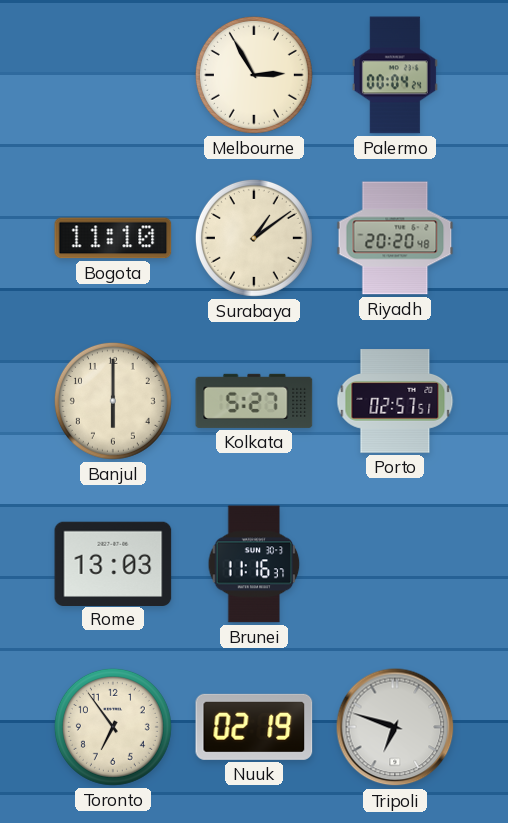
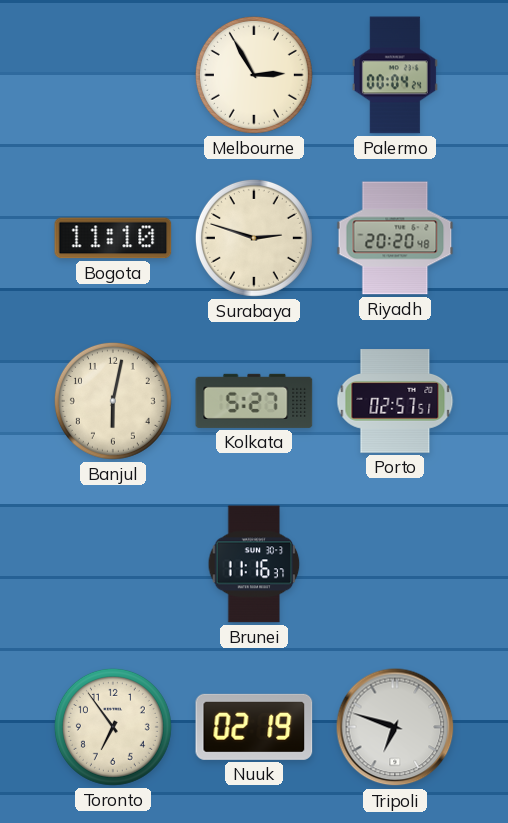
Surabaya: 1:09 -> 2:48 (254, 238)
Banjul: 6:00 -> 6:02 (113, 401)
Rome: 13:03 -> none (113, 563)
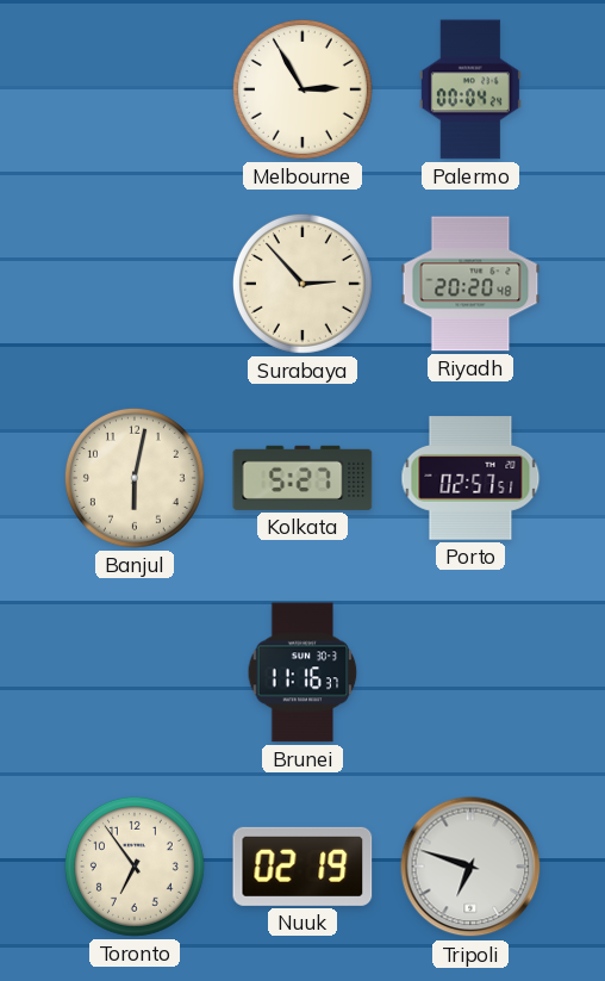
Bogota: 11:10 -> none (113, 238)
Surabaya: 2:48 -> 2:53 (302, 284)
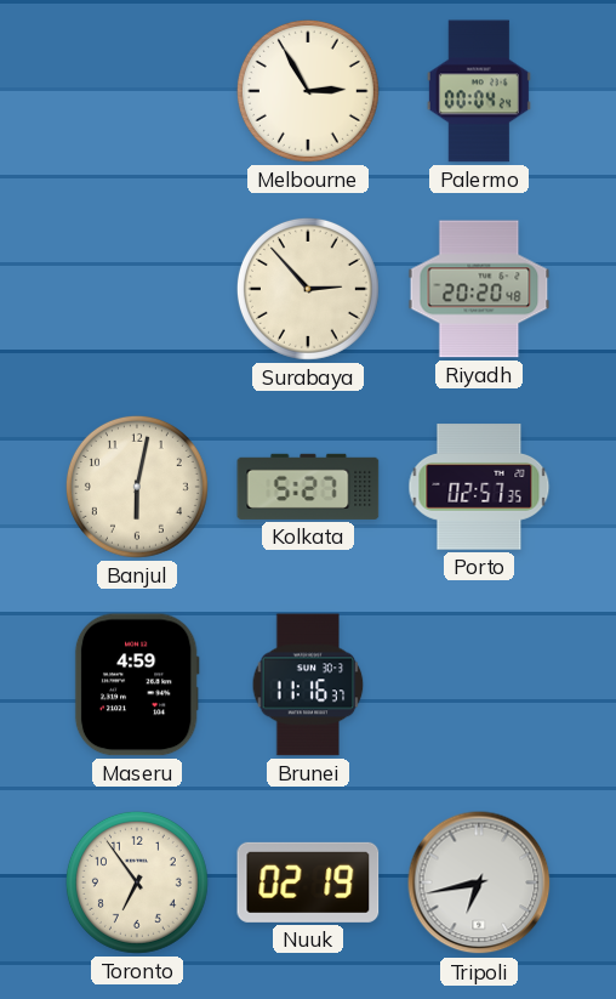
Porto: 02:57:51 -> 02:57:35 (479, 487)
Maseru: none -> 4:59 (137, 685)
Tripoli: 6:48 -> 6:43 (479, 882)
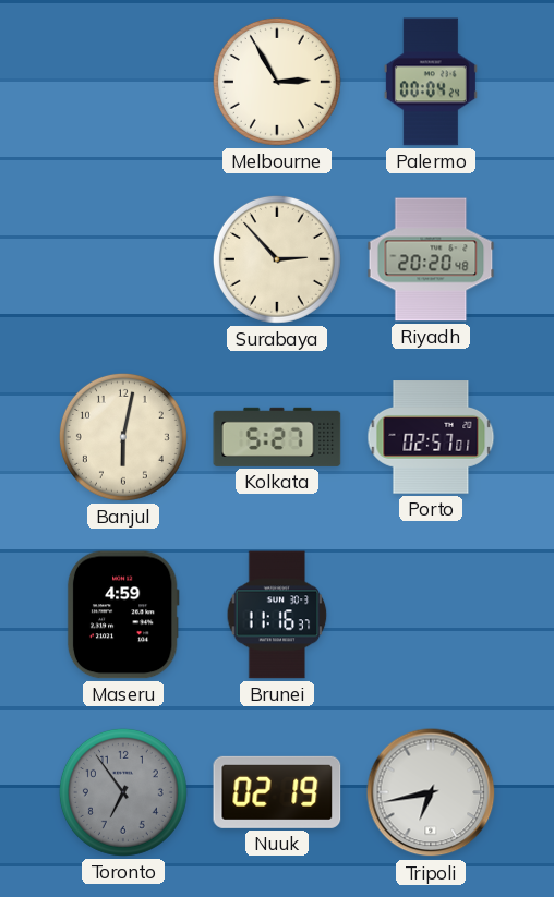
Porto: 02:57:35 -> 02:57:01 (431, 437)
Toronto dial: cream -> grey (123, 792)
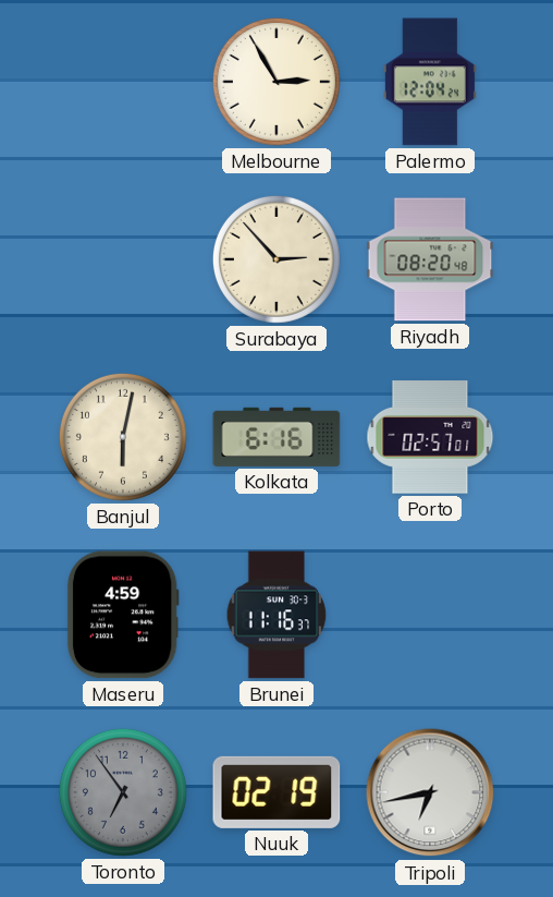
Palermo: 00:04 -> 12:04 (430, 82)
Riyadh: 20:20 -> 08:20 (430, 259)
Kolkata: 5:27 -> 6:16 (276, 437)
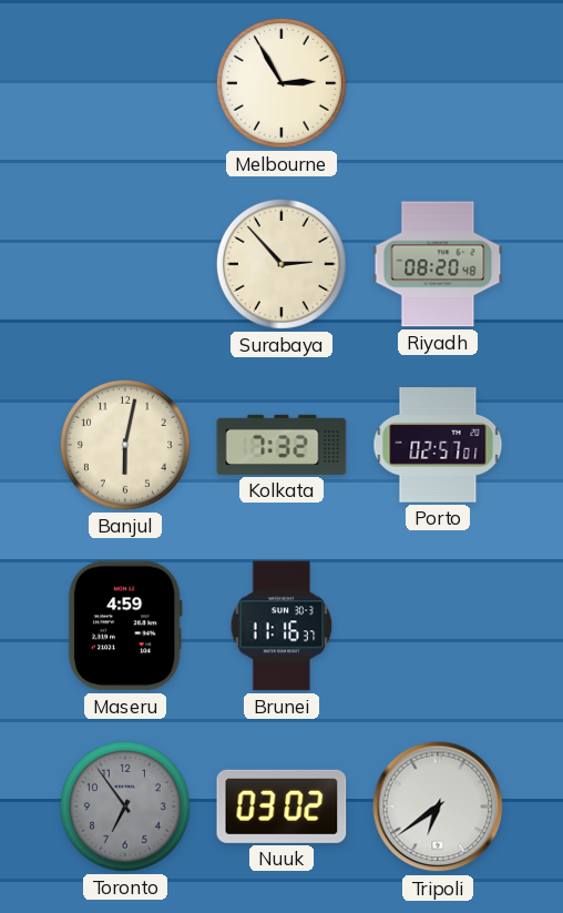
Palermo: 12:04 -> none (430, 82)
Kolkata: 6:16 -> 7:32 (281, 445)
Nuuk: 02:19 -> 03:02 (281, 807)
Tripoli: 6:43 -> 6:39 (438, 807)
